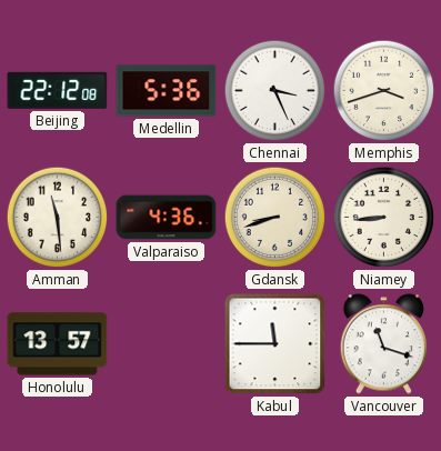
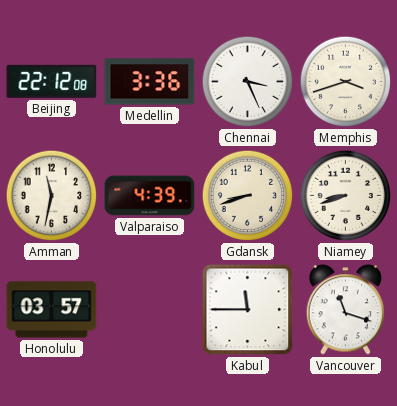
Medellin: 5:36 -> 3:36 (150, 82)
Amman: 11:29 -> 11:32 (52, 196)
Valparaiso: 4:36 -> 4:39 (150, 196)
Niamey: 8:44 -> 8:42 (346, 196)
Honolulu: 13:57 -> 03:57 (52, 310)
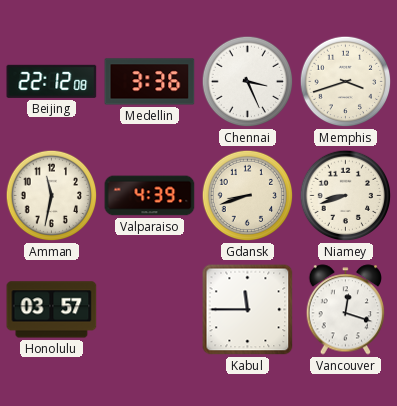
Vancouver: 11:18 -> 12:18 (346, 310)
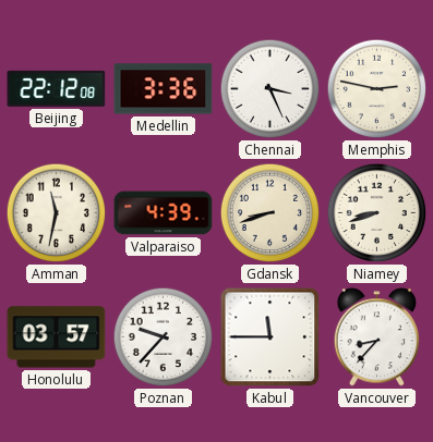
Memphis: 3:42 -> 2:47 (377, 89)
Poznan: none -> 9:37 (164, 337)
Vancouver: 12:18 -> 8:37 (377, 337)
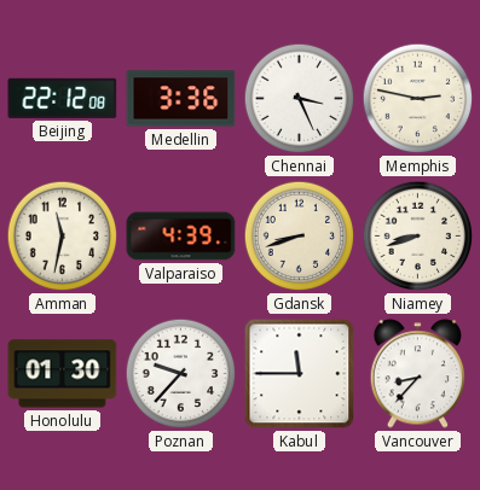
Honolulu: 03:57 -> 01:30 (63, 374)
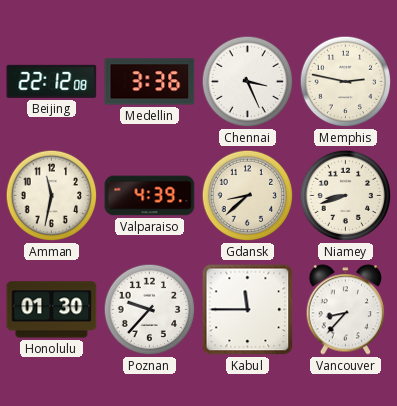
Gdansk: 8:42 -> 8:38 (248, 196)
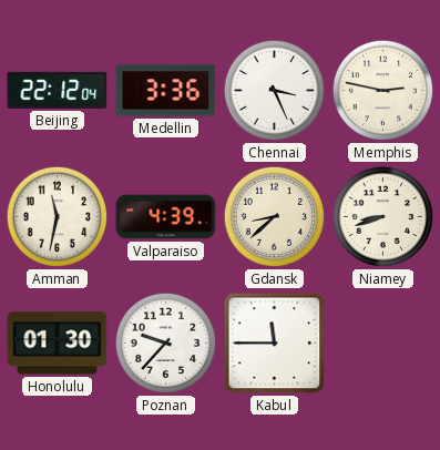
Beijing: 22:12:08 -> 22:12:04 (58, 90)
Vancouver: 8:37 -> none (346, 310)
